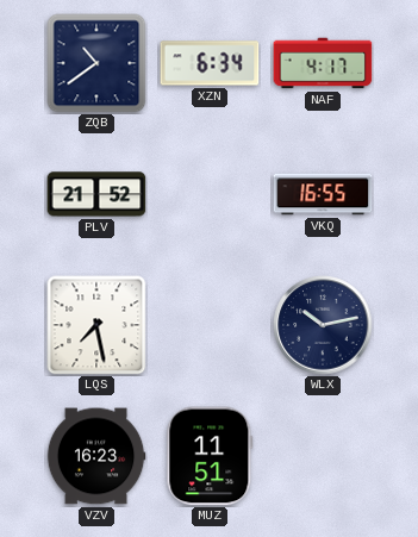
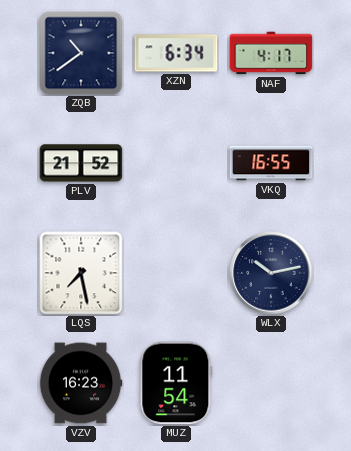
MUZ: 11:51 -> 11:54 (176, 383)
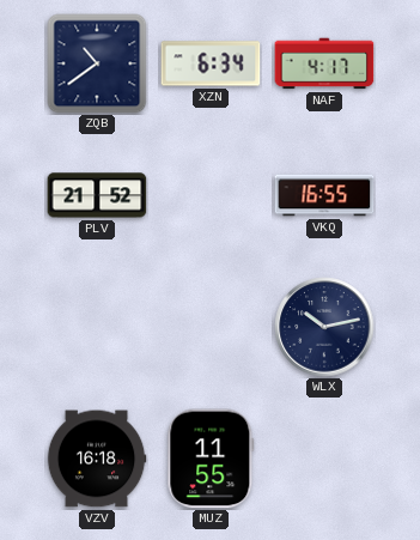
LQS: 7:28 -> none (81, 273)
VZV: 16:23 -> 16:18 (97, 459)
MUZ: 11:54 -> 11:55 (211, 459)
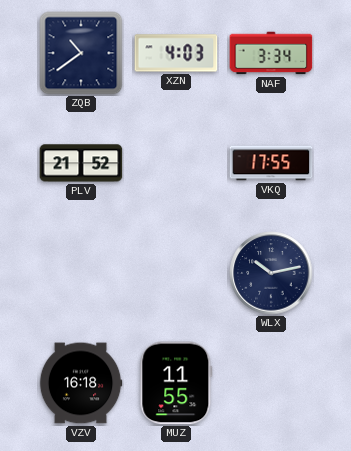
XZN: 6:34 -> 4:03 (176, 53)
NAF: 4:17 -> 3:34 (271, 53)
VKQ: 16:55 -> 17:55 (271, 163)
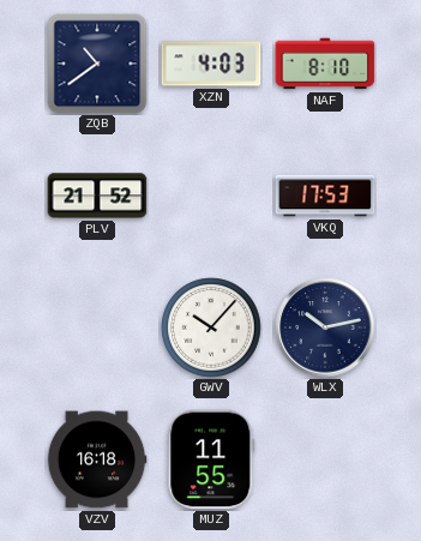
NAF: 3:34 -> 8:10 (325, 64)
VKQ: 17:55 -> 17:53 (325, 196)
GWV: none -> 10:07 (211, 327)
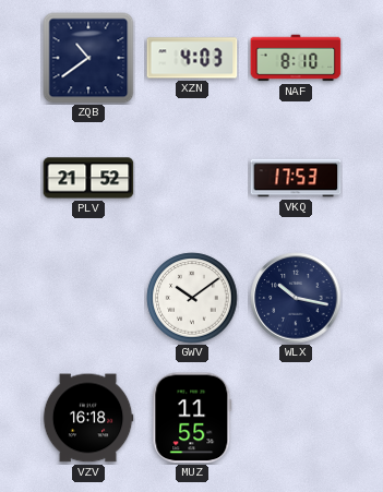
GWV: 10:07 -> 10:09 (192, 298)
WLX: 10:13 -> 10:17 (296, 298)
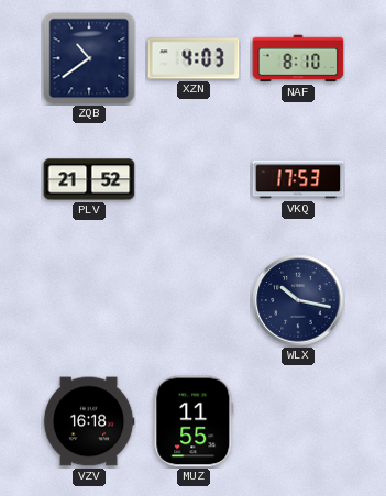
GWV: 10:09 -> none (192, 298)
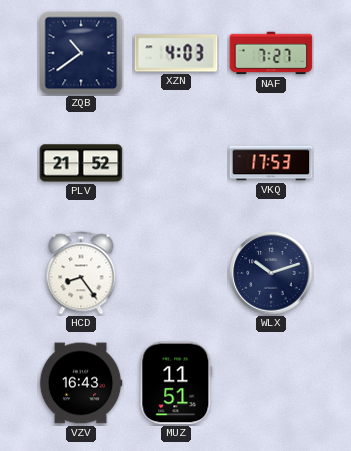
NAF: 8:10 -> 7:27 (271, 53)
HCD: none -> 8:24 (81, 273)
WLX: 10:17 -> 10:12 (271, 273)
VZV: 16:18 -> 16:43 (81, 383)
MUZ: 11:55 -> 11:51 (176, 383)
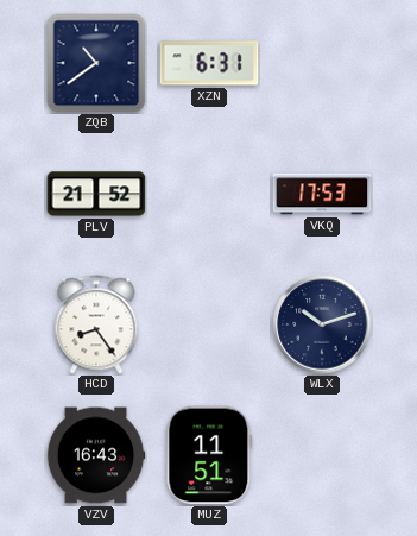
XZN: 4:03 -> 6:31 (209, 63)
NAF: 7:27 -> none (271, 53)
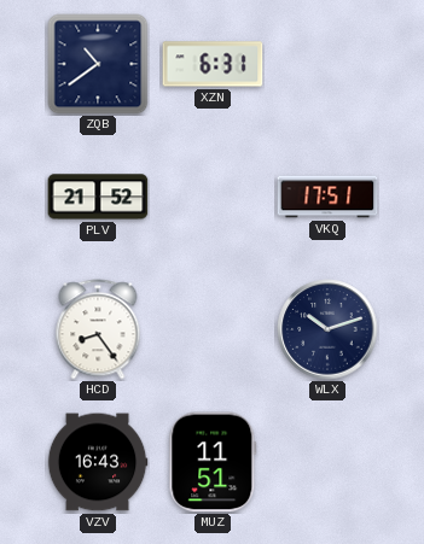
VKQ: 17:53 -> 17:51 (327, 197)
